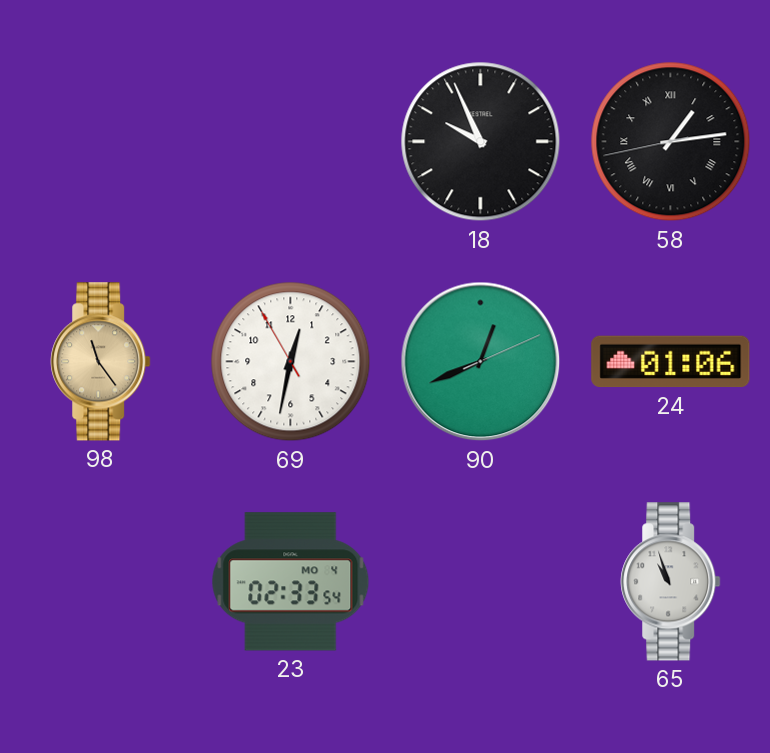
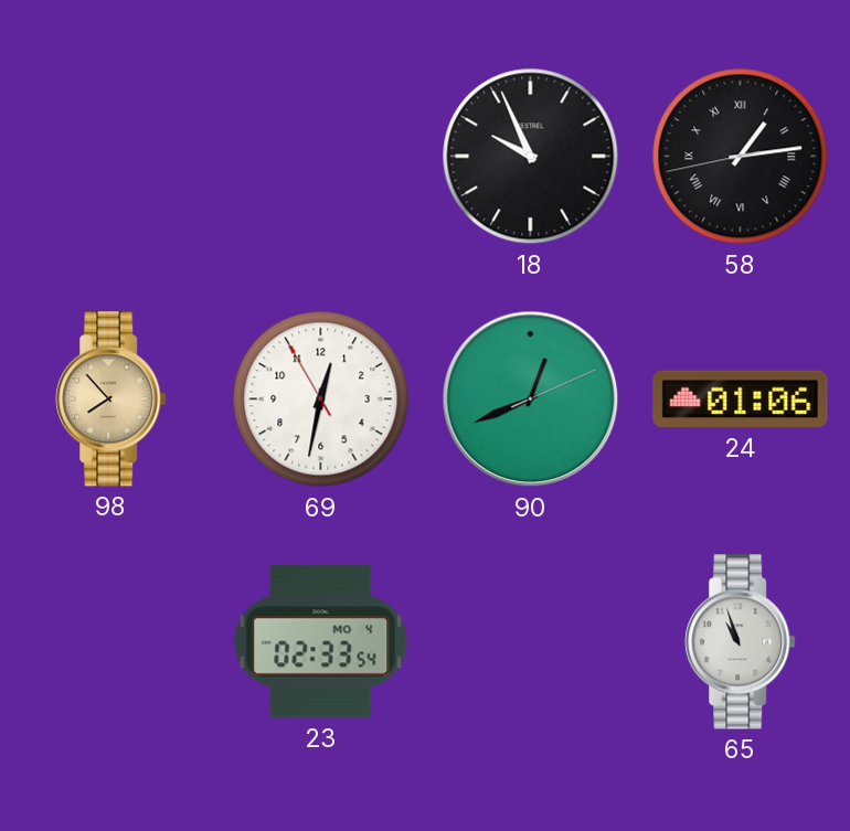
98: 11:24 -> 7:53 (111, 399)
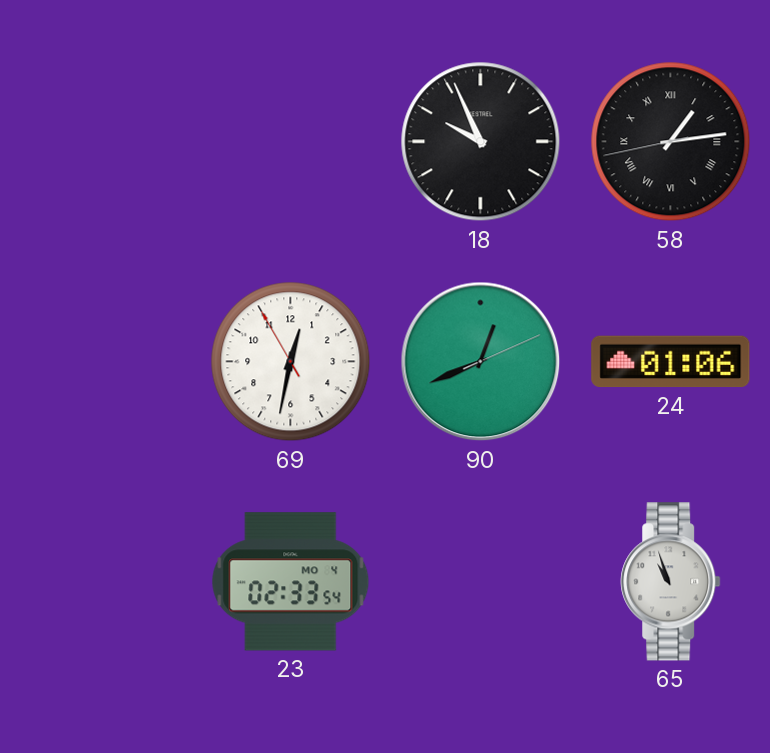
98: 7:53 -> none (111, 399)
